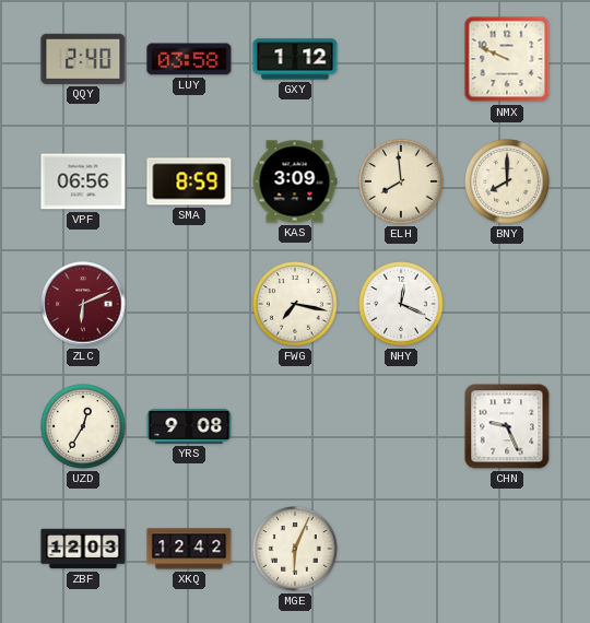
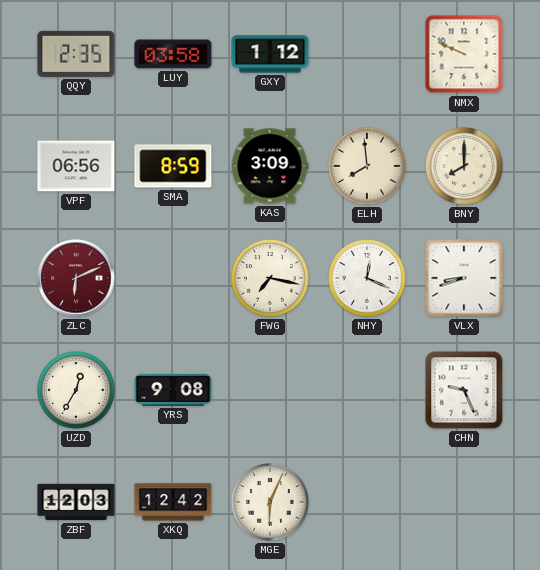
QQY: 2:40 -> 2:35 (76, 54)
VLX: none -> 8:42 (464, 278)
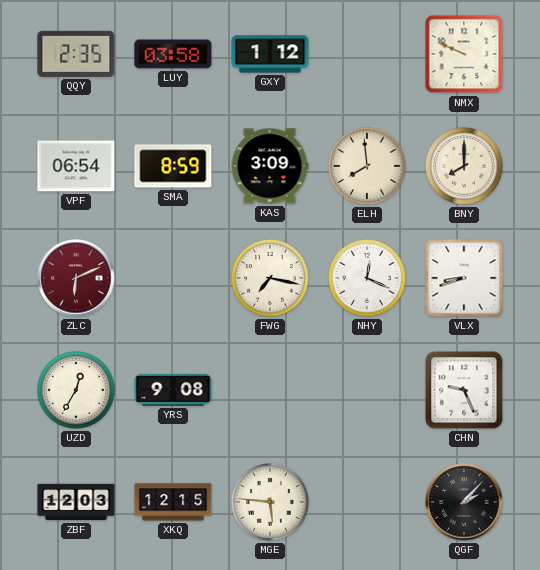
VPF: 06:56 -> 06:54 (76, 166)
XKQ: 12:42 -> 12:15 (173, 502)
MGE: 6:04 -> 5:46 (270, 502)
QGF: none -> 2:07 (464, 502)
